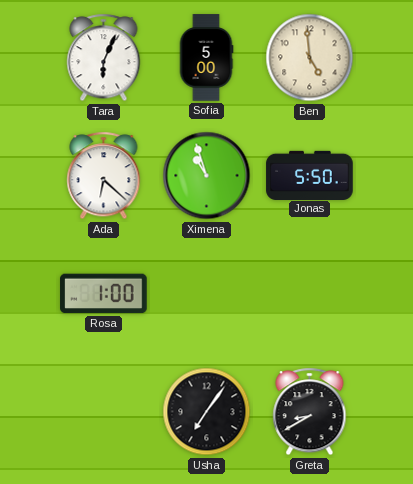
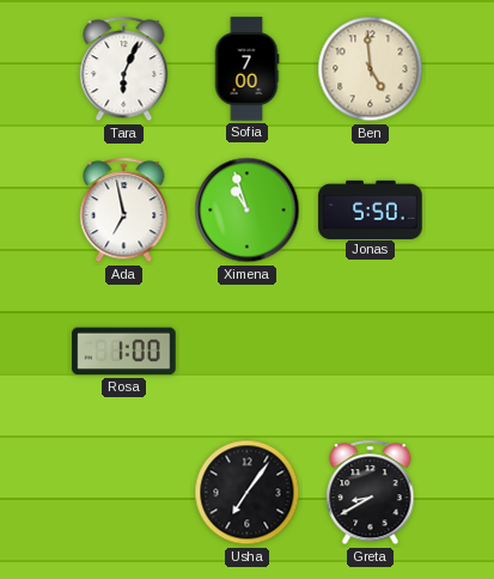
Sofia: 5:00 -> 7:00 (246, 69)
Ada: 6:22 -> 6:58 (124, 211)
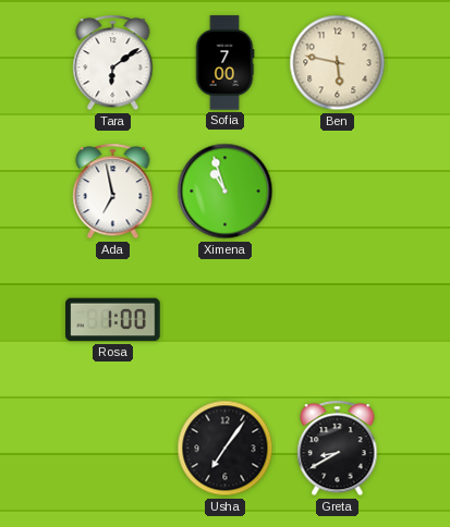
Tara: 6:04 -> 6:09 (113, 63)
Ben: 4:59 -> 5:47 (338, 63)
Jonas: 5:50 -> none (371, 209)
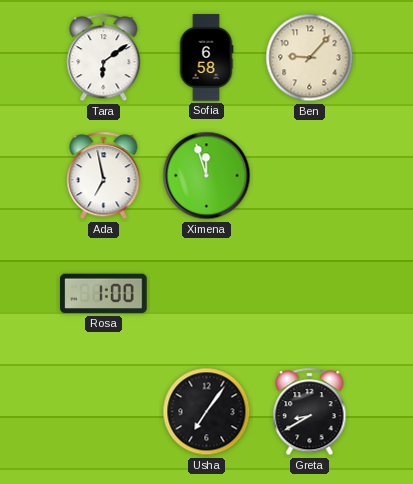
Sofia: 7:00 -> 6:58 (206, 58)
Ben: 5:47 -> 9:07 (310, 58)
Ximena: 10:57 -> 11:57 (207, 176)
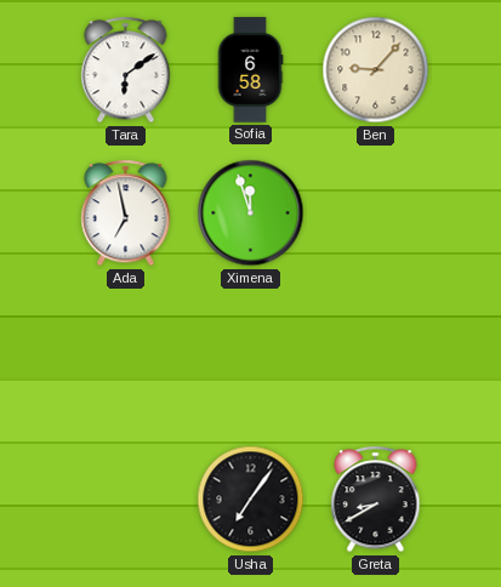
Rosa: 1:00 -> none (104, 294)
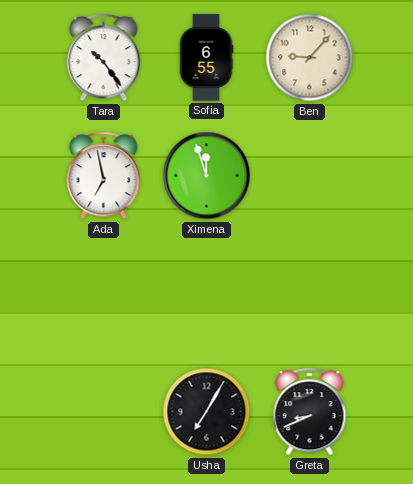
Tara: 6:09 -> 10:24 (104, 58)
Sofia: 6:58 -> 6:55 (206, 58)
Usha: 7:06 -> 7:05 (207, 412)
Greta: 8:40 -> 8:41 (310, 412)
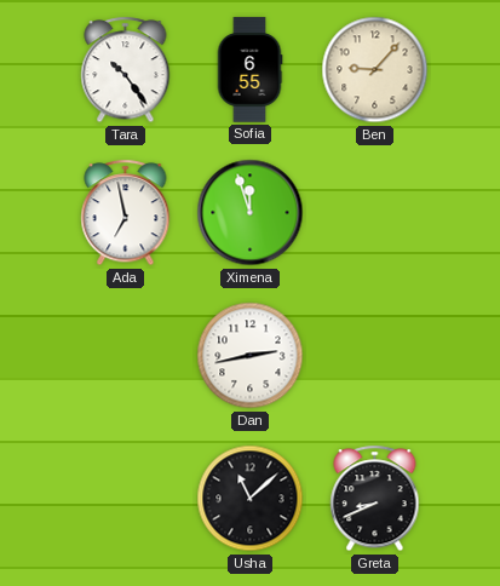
Dan: none -> 2:43 (251, 356)
Usha: 7:05 -> 11:08 (251, 499)
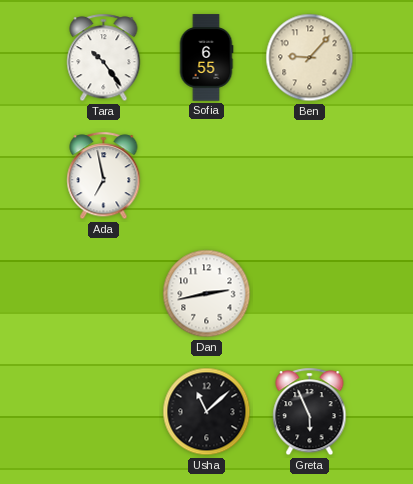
Ximena: 11:57 -> none (251, 213)
Greta: 8:41 -> 5:56 (310, 412)
